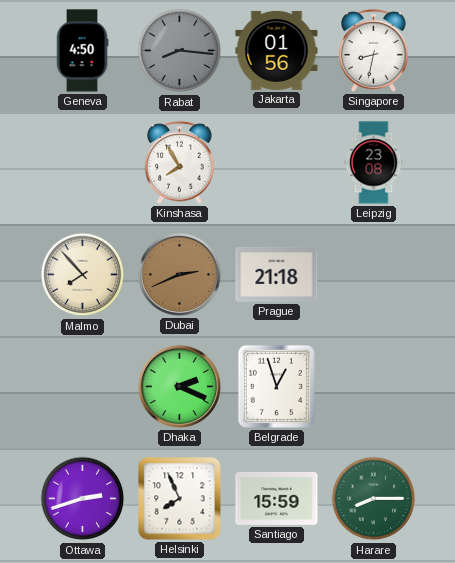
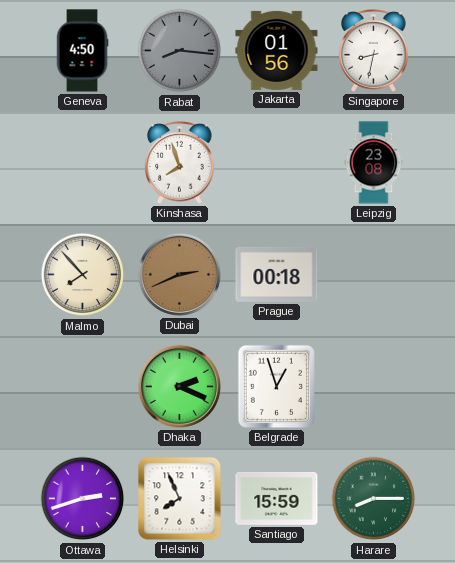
Kinshasa: 7:55 -> 7:57 (180, 163)
Prague: 21:18 -> 00:18 (277, 274)
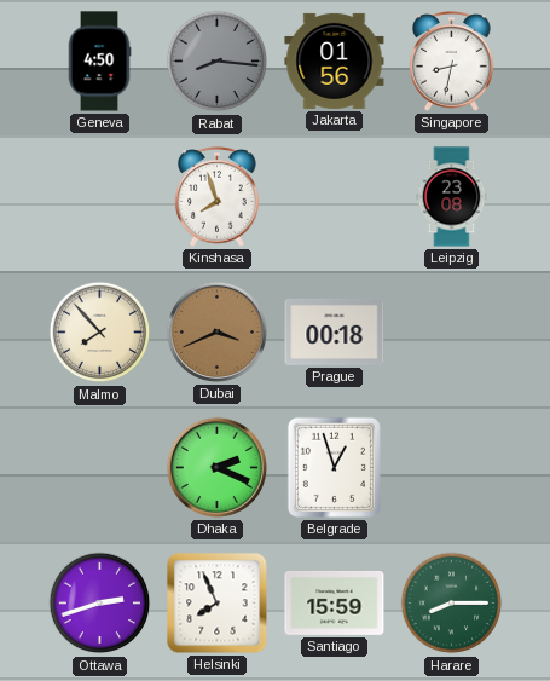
Dubai: 2:41 -> 3:41 (216, 331)
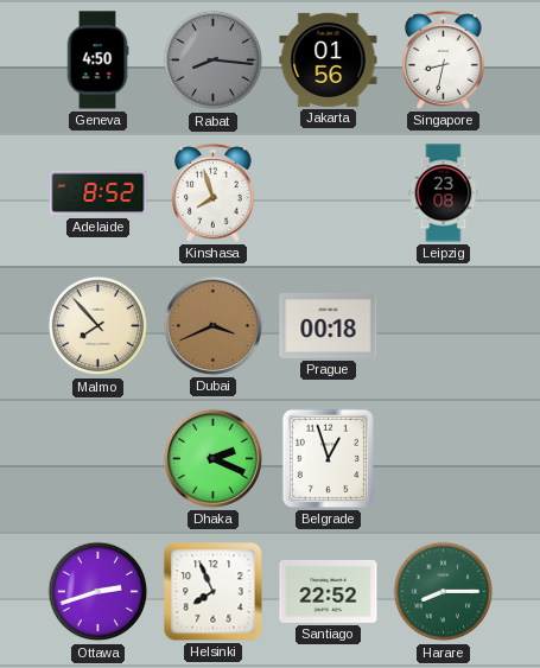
Adelaide: none -> 8:52 (99, 193)
Santiago: 15:59 -> 22:52 (329, 592)
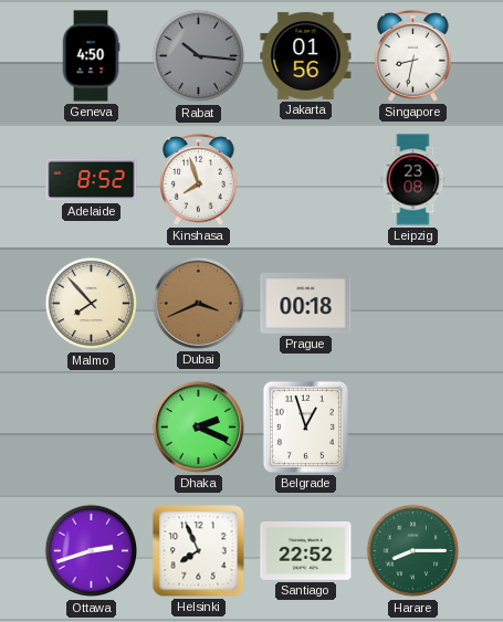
Rabat: 8:16 -> 10:16 (199, 56)
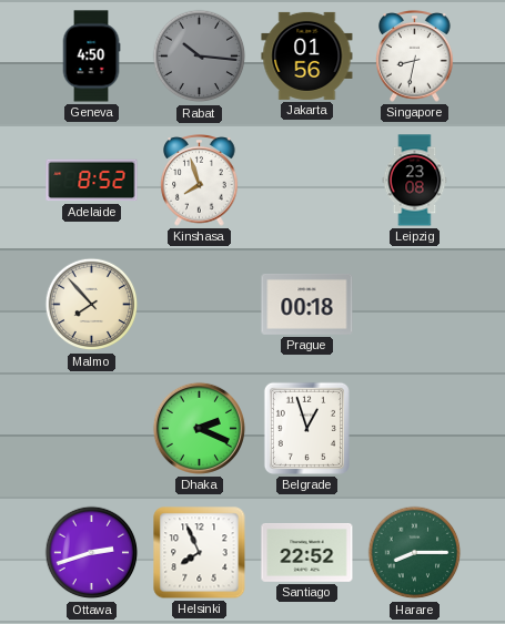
Dubai: 3:41 -> none (198, 303)
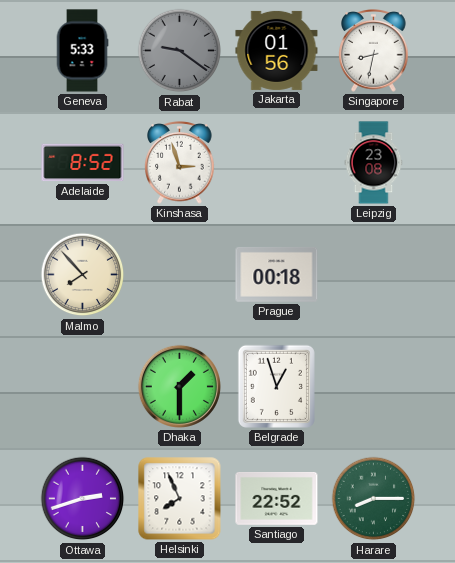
Geneva: 4:50 -> 5:33 (82, 51)
Rabat: 10:16 -> 9:21 (180, 51)
Kinshasa: 7:57 -> 2:57 (180, 163)
Dhaka: 2:19 -> 1:30 (179, 386)
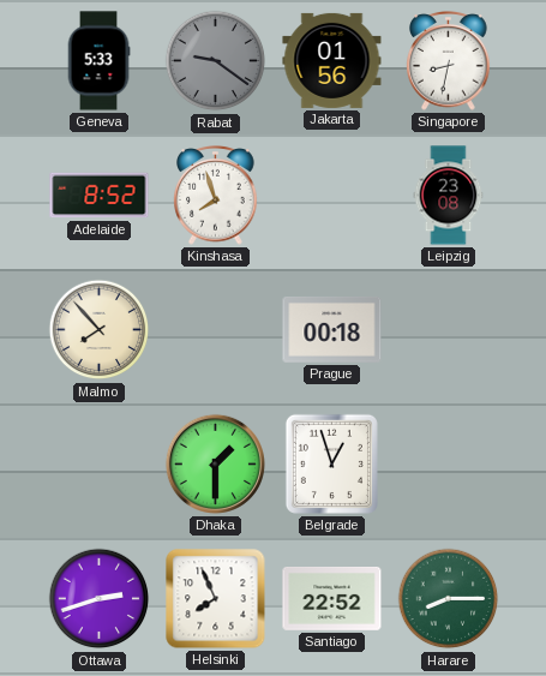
Kinshasa: 2:57 -> 7:57 (216, 196)
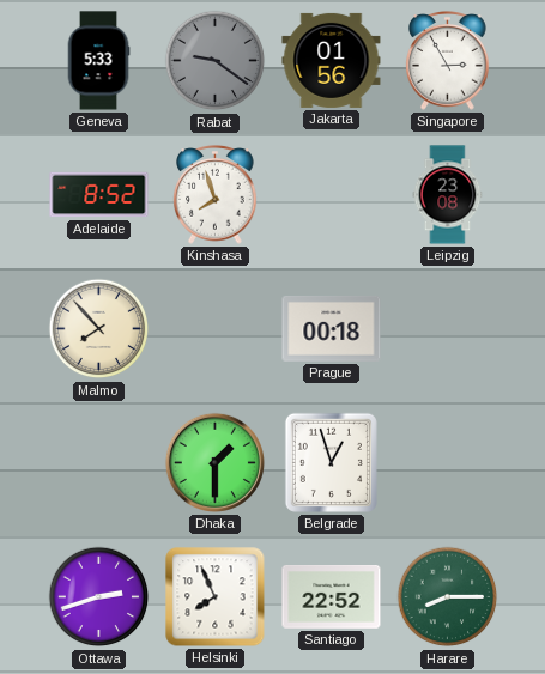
Singapore: 8:32 -> 2:55 (448, 61)
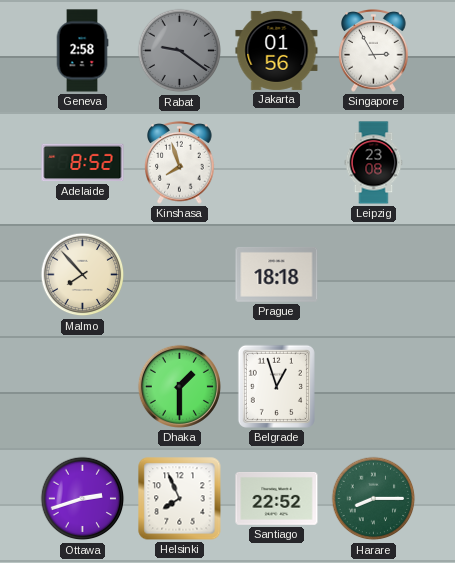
Geneva: 5:33 -> 2:58 (82, 51)
Prague: 00:18 -> 18:18 (277, 274)
